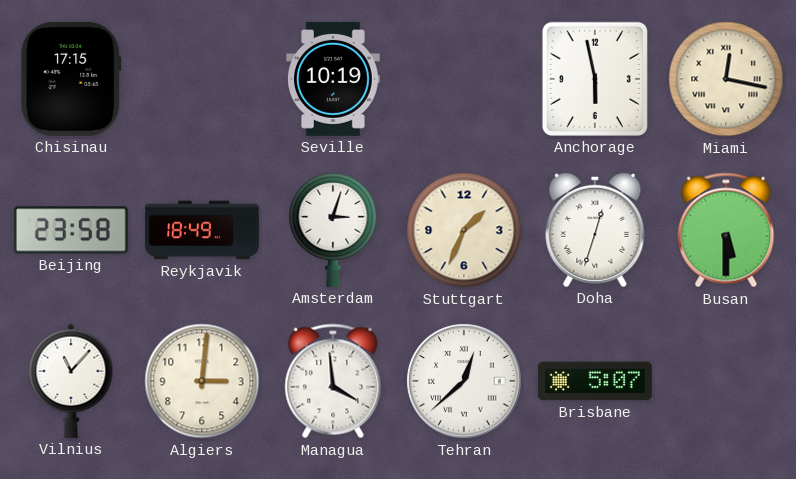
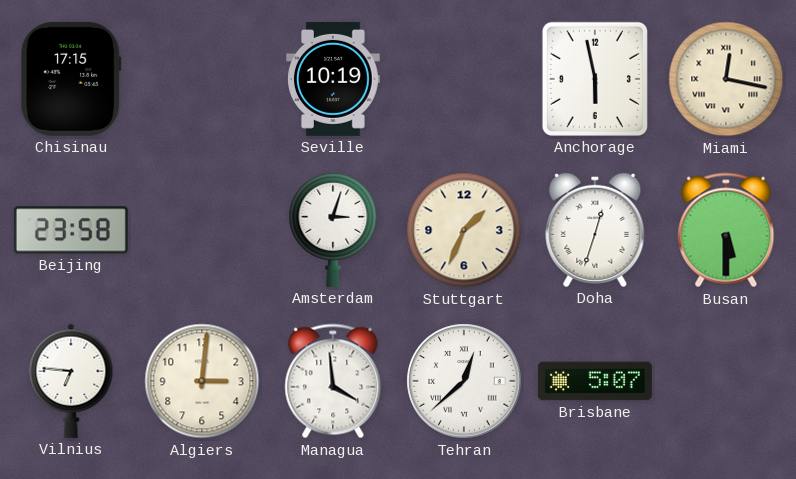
Reykjavik: 18:49 -> none (202, 230)
Vilnius: 11:07 -> 6:46 (71, 381)
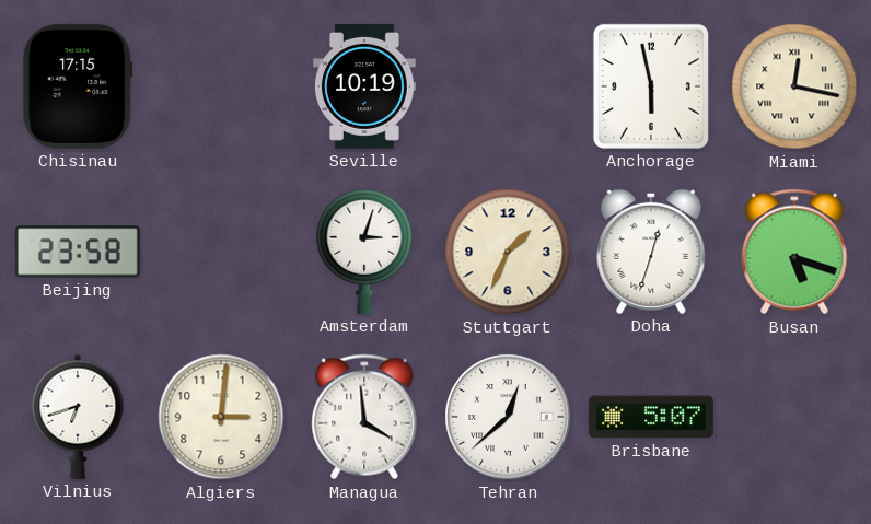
Busan: 5:30 -> 5:18 (794, 252)
Vilnius: 6:46 -> 6:42 (78, 417)
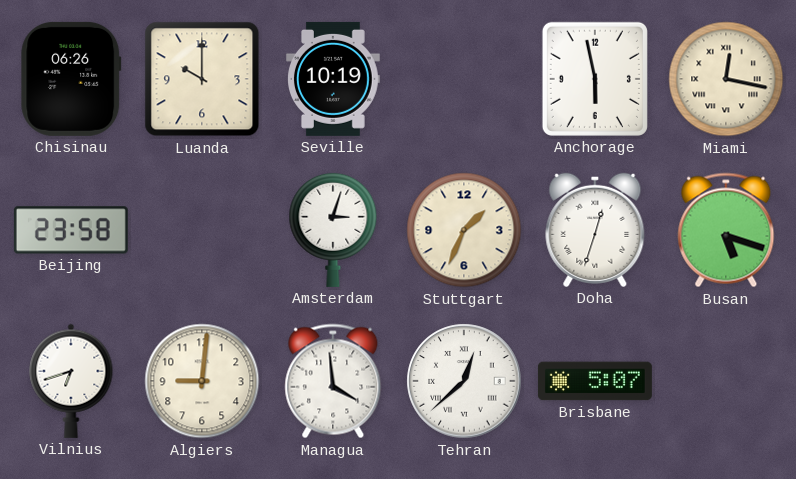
Chisinau: 17:15 -> 06:26 (71, 79)
Luanda: none -> 10:00 (202, 79)
Algiers: 3:01 -> 9:01 (202, 381)
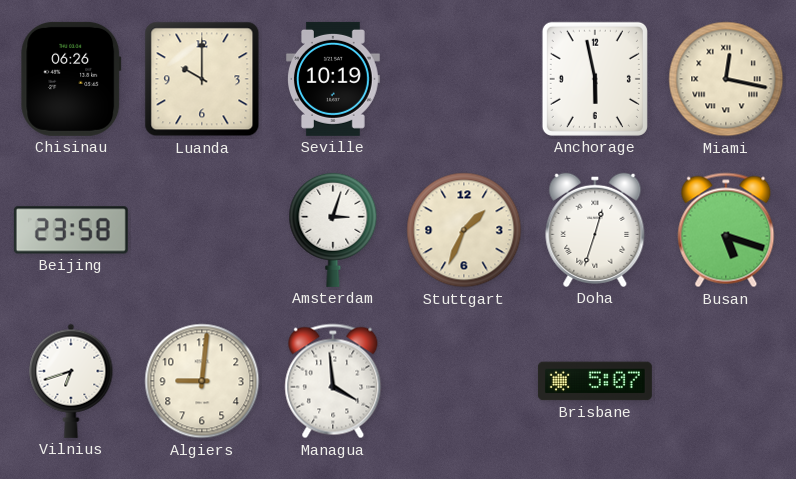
Tehran: 12:38 -> none (464, 381)
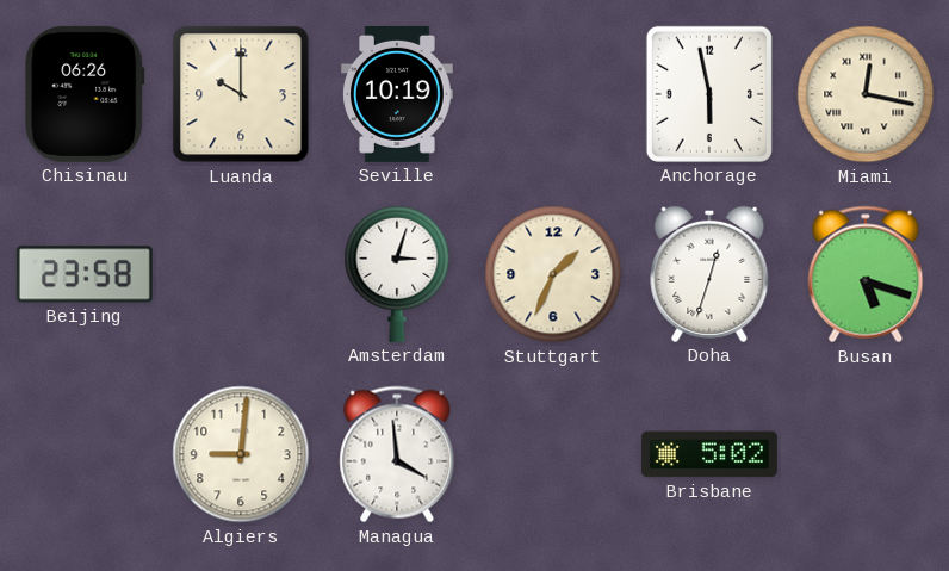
Vilnius: 6:42 -> none (71, 381)
Brisbane: 5:07 -> 5:02 (709, 454)
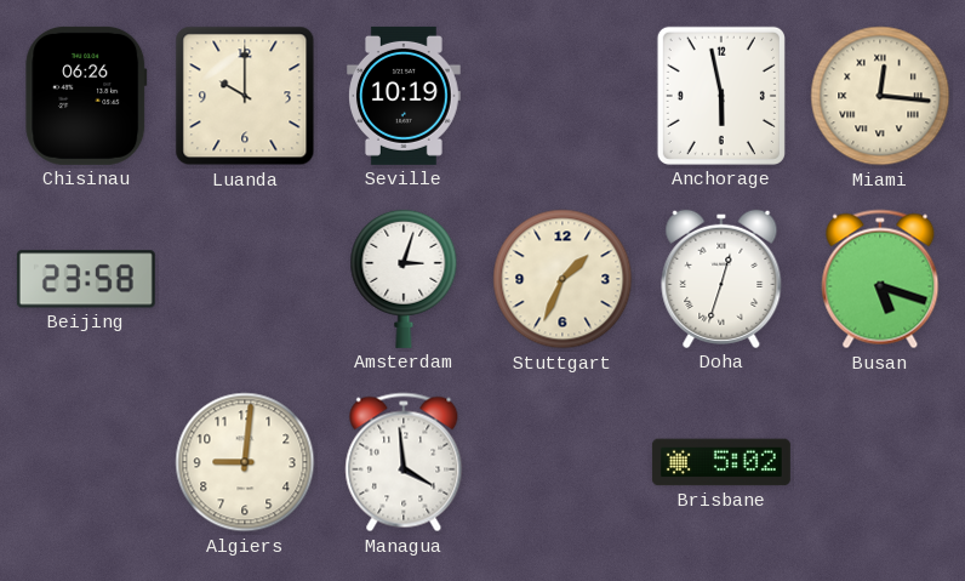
Miami: 12:17 -> 12:16 (880, 96)
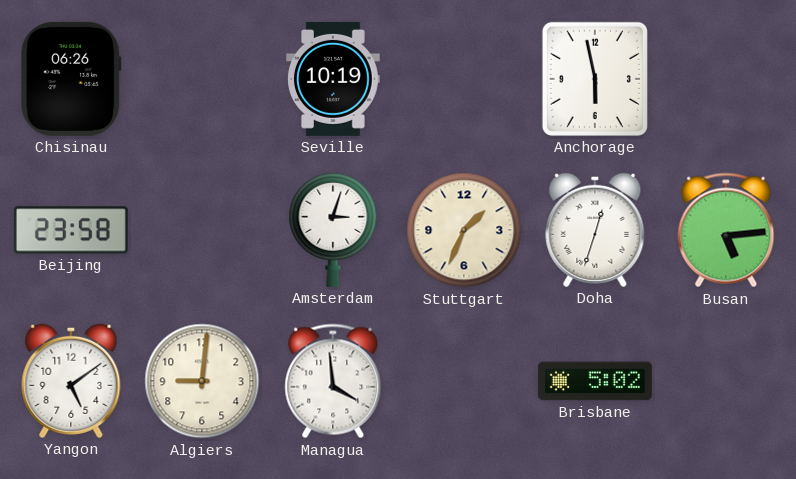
Luanda: 10:00 -> none (245, 96)
Miami: 12:16 -> none (880, 96)
Busan: 5:18 -> 5:14 (726, 230)
Yangon: none -> 5:09 (71, 381)
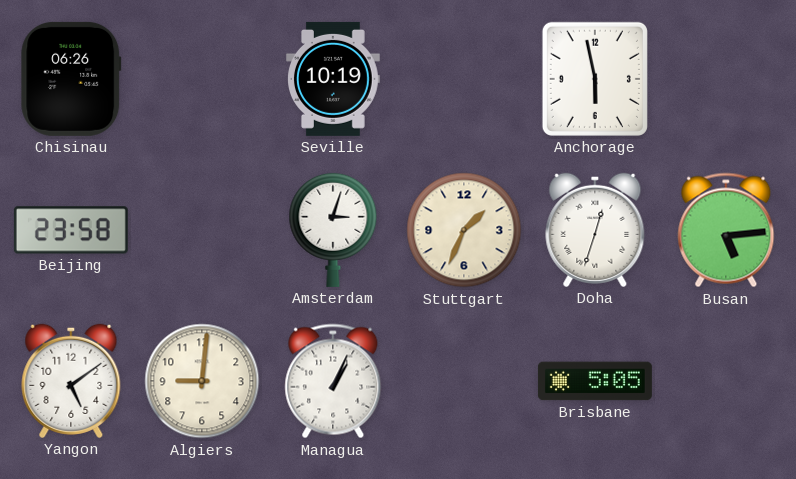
Managua: 3:59 -> 1:04 (333, 381)
Brisbane: 5:02 -> 5:05 (595, 381)
